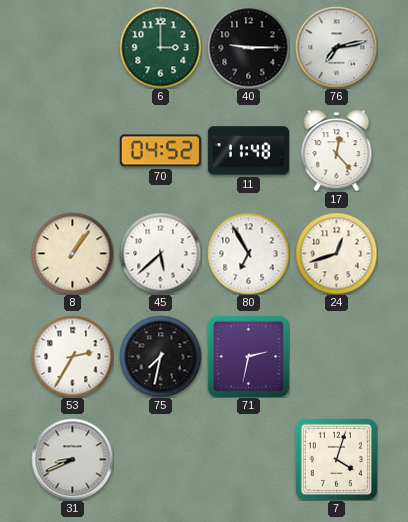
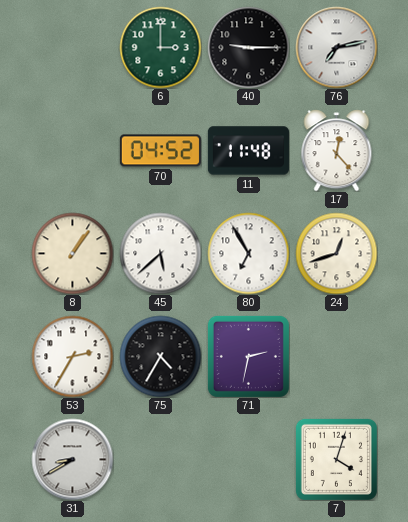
75: 7:32 -> 4:35 (160, 356)
31: 8:41 -> 8:40 (72, 459)
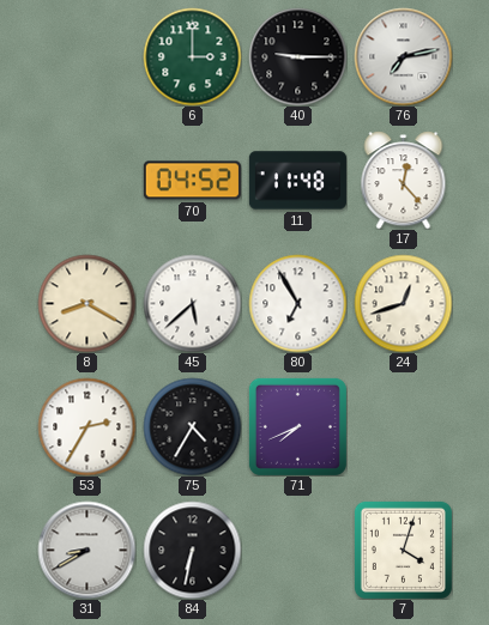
8: 1:06 -> 8:20 (86, 303)
71: 2:32 -> 7:41 (297, 426)
84: none -> 6:32 (192, 550)
